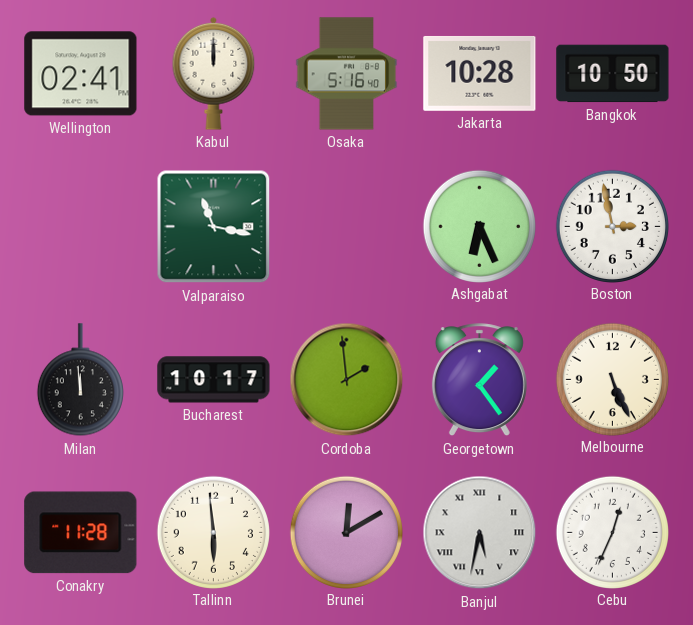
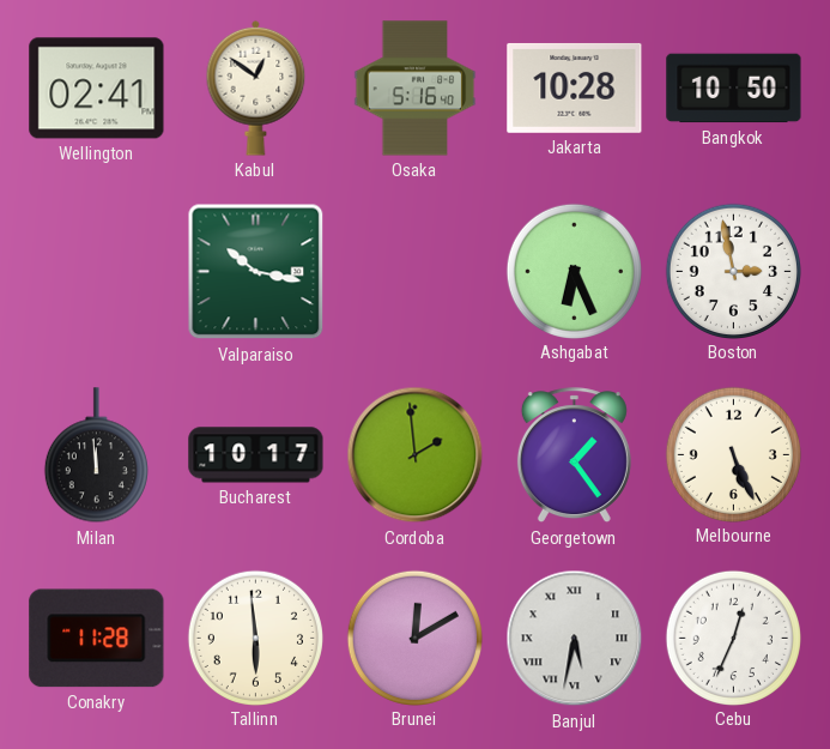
Kabul: 12:00 -> 12:51 (256, 87)
Valparaiso: 11:17 -> 10:17 (256, 272)
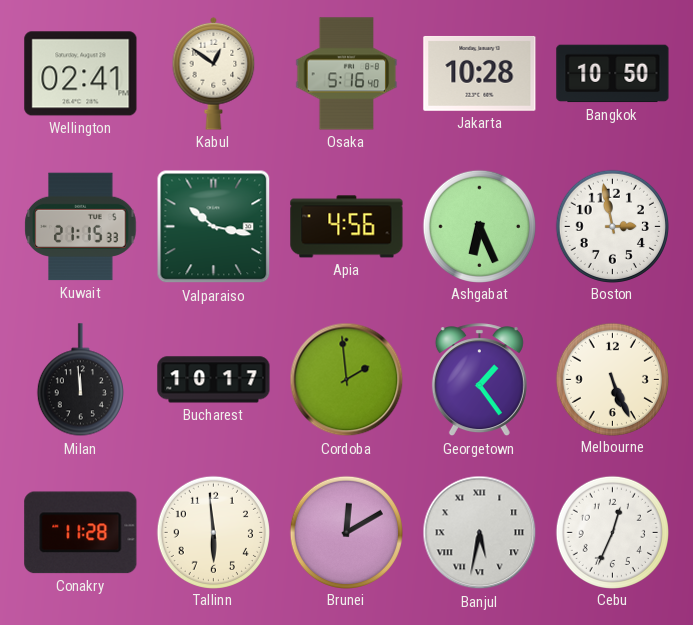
Kuwait: none -> 21:15 (81, 227)
Apia: none -> 4:56 (347, 227)
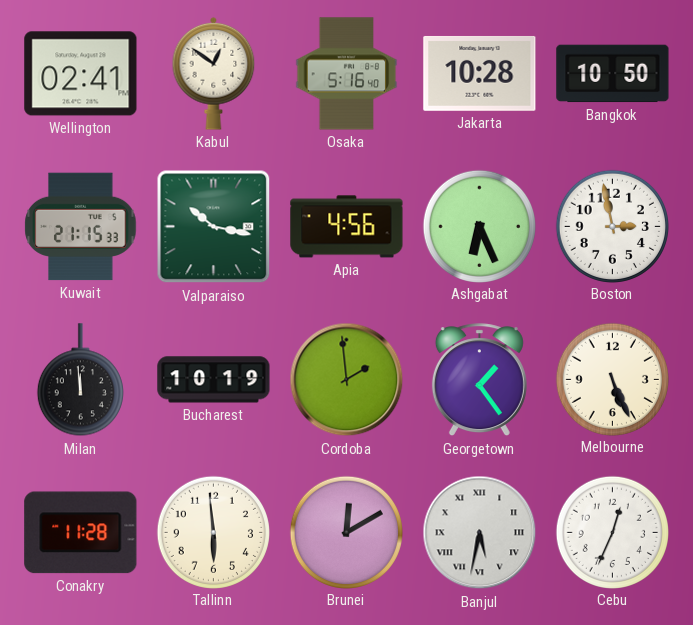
Bucharest: 10:17 -> 10:19 (214, 380)
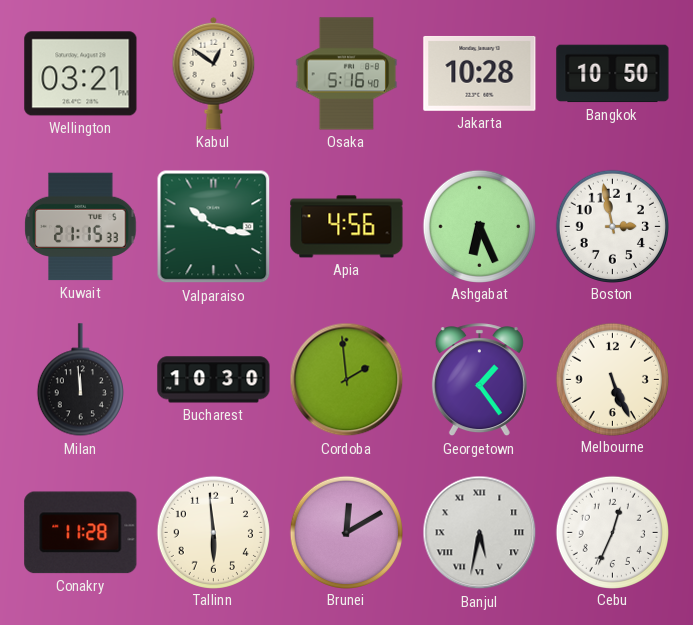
Wellington: 02:41 -> 03:21 (81, 74)
Bucharest: 10:19 -> 10:30 (214, 380)
